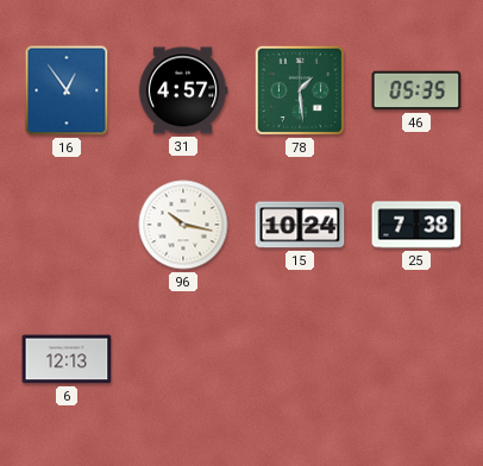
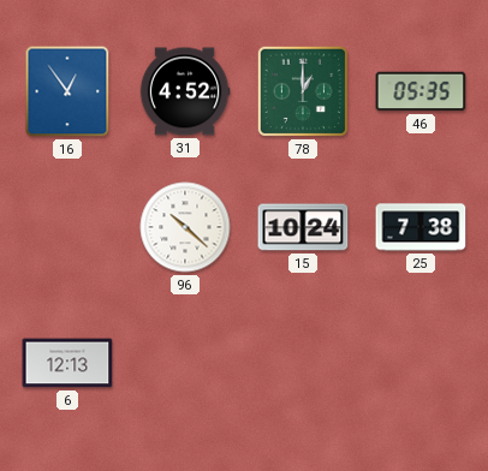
31: 4:57 -> 4:52 (185, 91)
78: 1:29 -> 1:00 (303, 91)
96: 10:17 -> 10:22 (185, 227)
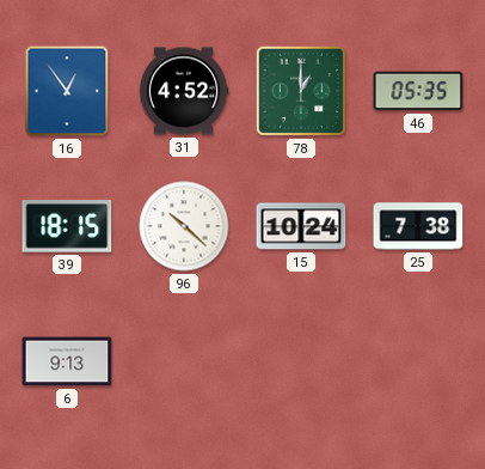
39: none -> 18:15 (67, 226)
6: 12:13 -> 9:13 (67, 361)
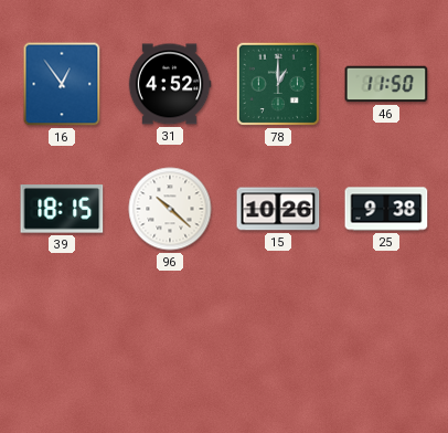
46: 05:35 -> 11:50 (386, 84)
15: 10:24 -> 10:26 (278, 209)
25: 7:38 -> 9:38 (386, 209)
6: 9:13 -> none (67, 361)
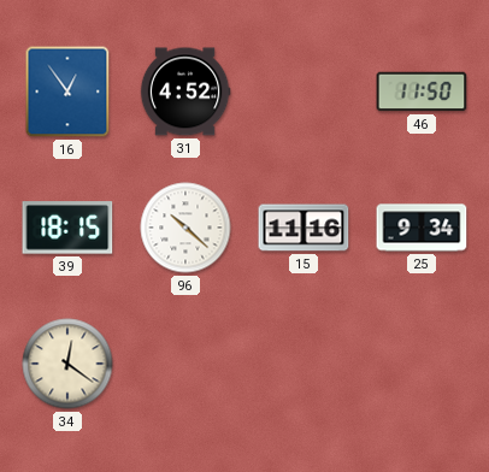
78: 1:00 -> none (278, 84)
15: 10:26 -> 11:16 (304, 228)
25: 9:38 -> 9:34 (422, 228)
34: none -> 12:21 (67, 364)
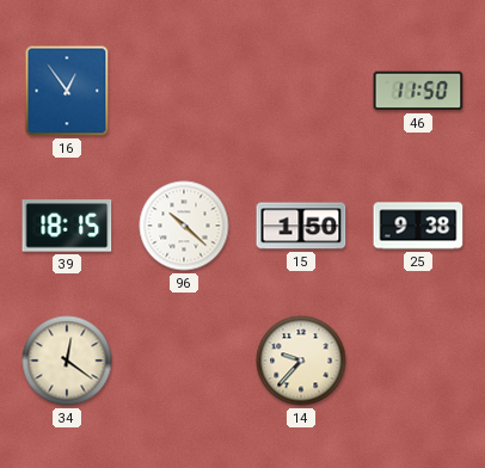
31: 4:52 -> none (185, 92)
15: 11:16 -> 1:50 (301, 226)
25: 9:34 -> 9:38 (418, 226)
14: none -> 9:37 (301, 361)
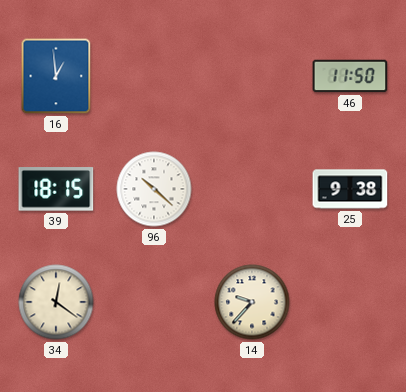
16: 12:54 -> 12:59 (56, 76)
15: 1:50 -> none (301, 226)
